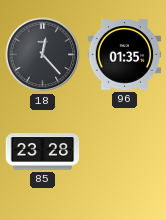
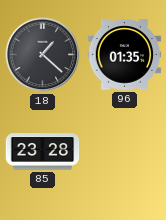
18: 12:23 -> 1:22 (43, 55)
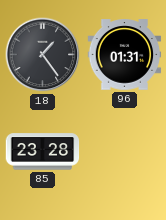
18: 1:22 -> 1:24 (43, 55)
96: 01:35 -> 01:31 (125, 55)
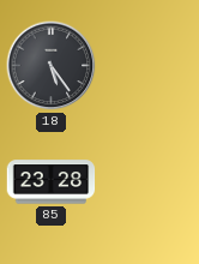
18: 1:24 -> 5:24 (52, 66)
96: 01:31 -> none (125, 55)
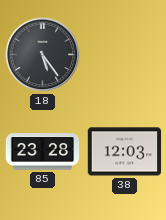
38: none -> 12:03 (125, 152)
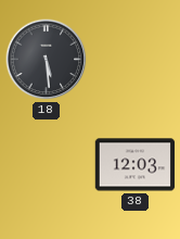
18: 5:24 -> 5:29 (47, 60)
85: 23:28 -> none (43, 152)
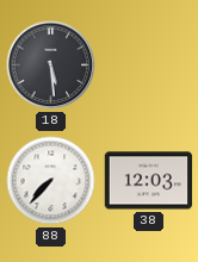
88: none -> 7:37 (51, 181)
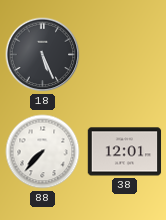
18: 5:29 -> 5:26 (43, 55)
38: 12:03 -> 12:01 (125, 152)
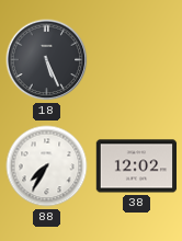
88: 7:37 -> 7:35 (47, 167)
38: 12:01 -> 12:02 (137, 167)
